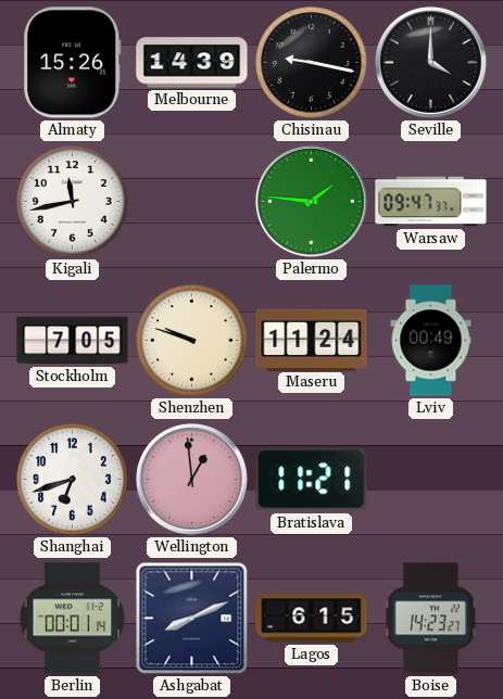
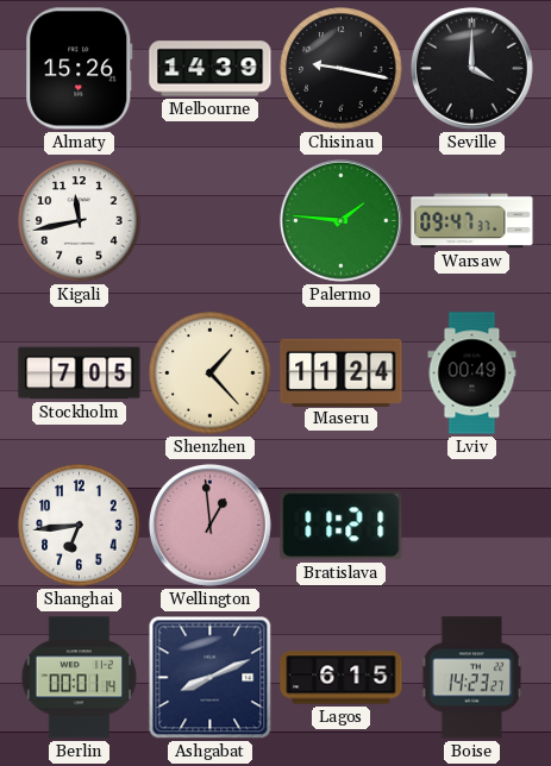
Shenzhen: 9:48 -> 1:23 (211, 373)
Shanghai: 6:42 -> 6:44 (80, 526)
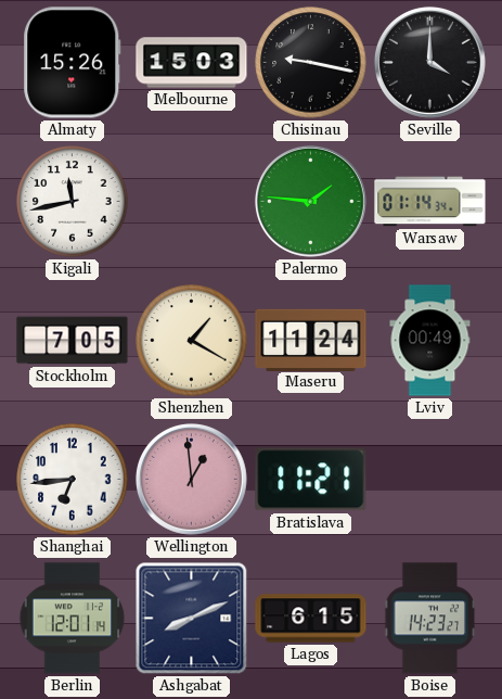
Melbourne: 14:39 -> 15:03 (192, 63)
Warsaw: 09:47 -> 01:14 (430, 202)
Shenzhen: 1:23 -> 1:20 (192, 341)
Berlin: 00:01 -> 12:01 (73, 619)
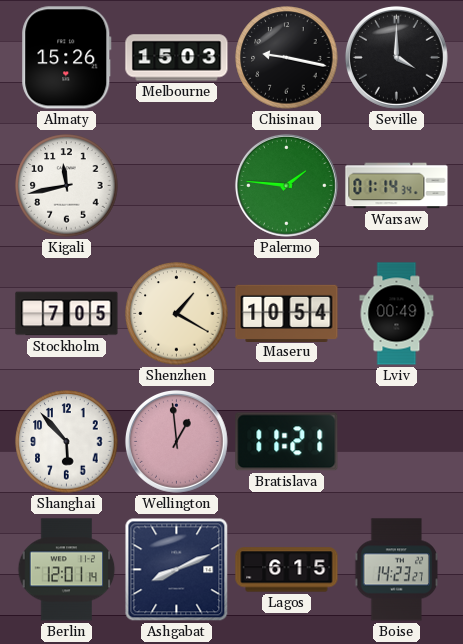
Maseru: 11:24 -> 10:54 (287, 313)
Shanghai: 6:44 -> 5:53 (67, 442)
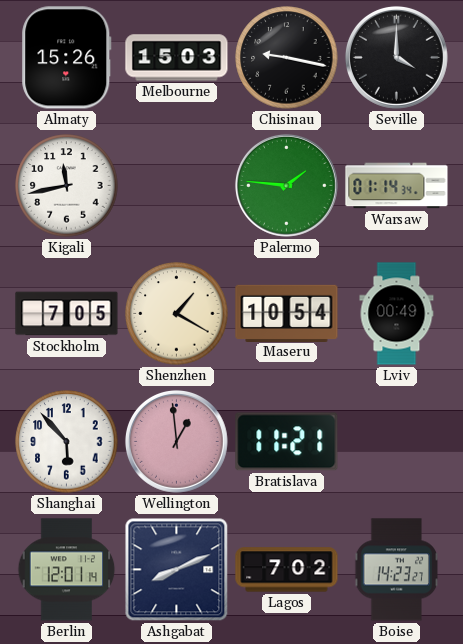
Lagos: 6:15 -> 7:02 (287, 570)
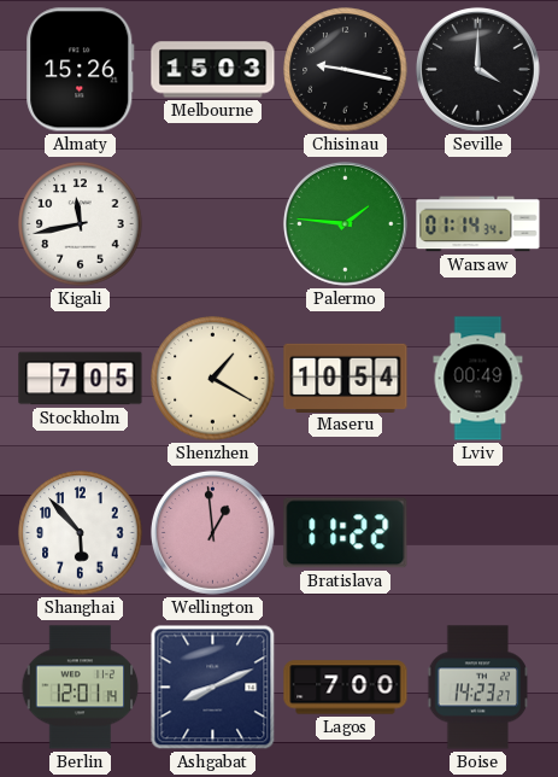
Bratislava: 11:21 -> 11:22 (346, 533)
Lagos: 7:02 -> 7:00 (346, 688)
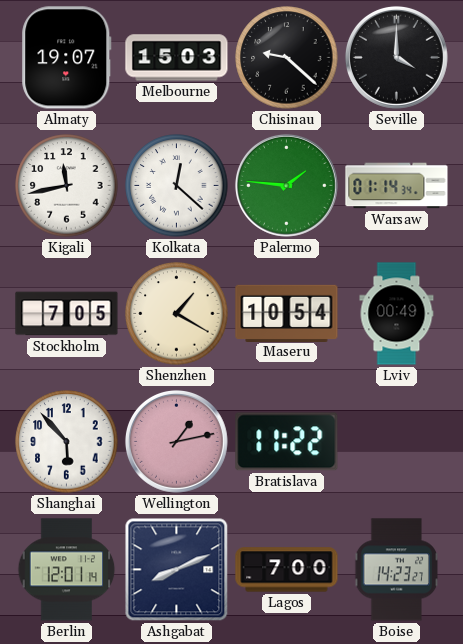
Almaty: 15:26 -> 19:07 (67, 58)
Chisinau: 9:17 -> 9:22 (287, 58)
Kolkata: none -> 12:22 (177, 186)
Wellington: 12:59 -> 1:13 (176, 441)
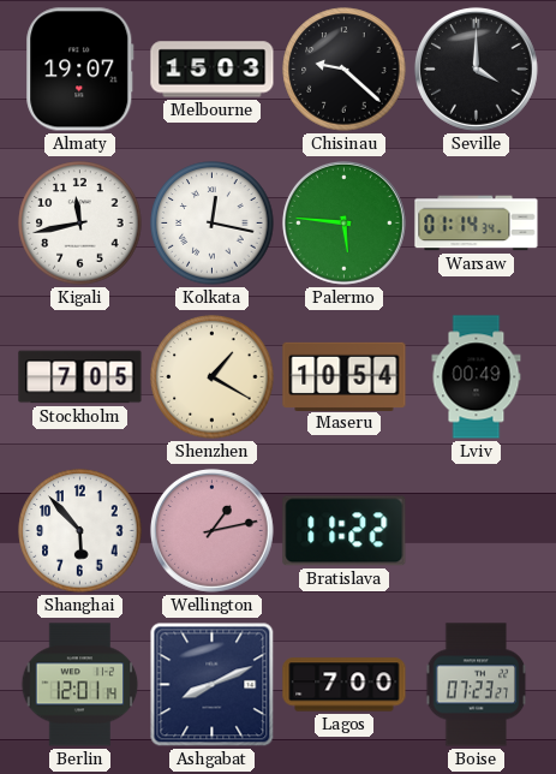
Kolkata: 12:22 -> 12:17 (213, 224)
Palermo: 1:46 -> 5:46 (343, 222)
Boise: 14:23 -> 07:23 (477, 685)
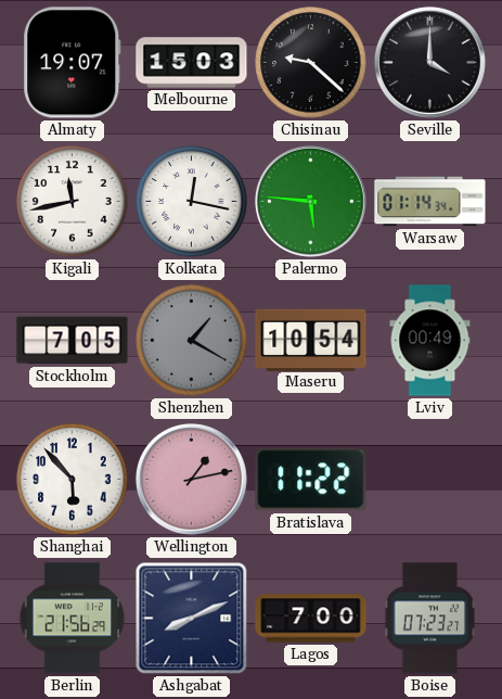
Shenzhen dial: cream -> grey (192, 341)
Berlin: 12:01 -> 21:56 (73, 619)
